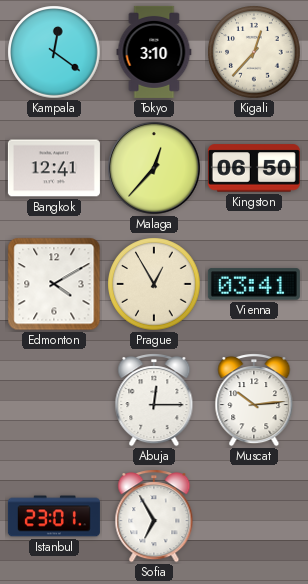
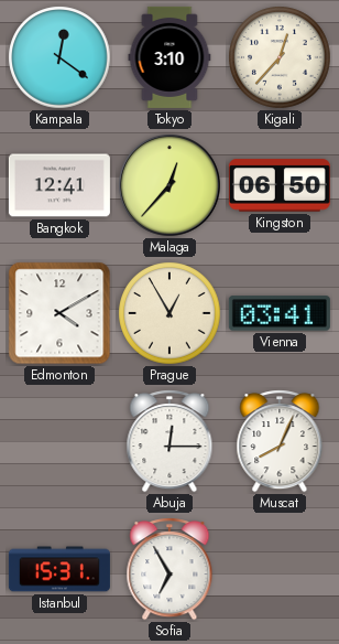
Muscat: 10:14 -> 8:04 (280, 441)
Istanbul: 23:01 -> 15:31 (59, 569)
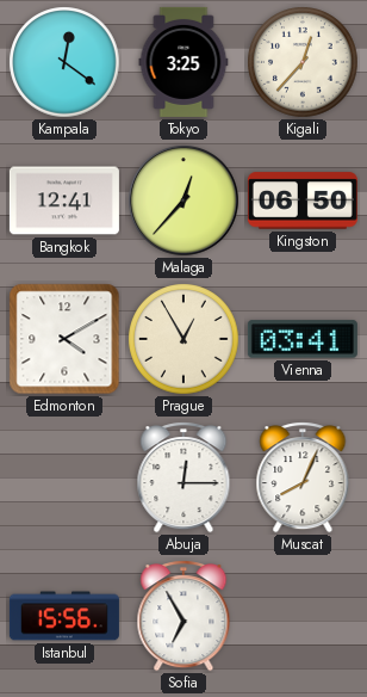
Tokyo: 3:10 -> 3:25 (183, 62)
Istanbul: 15:31 -> 15:56 (64, 616)
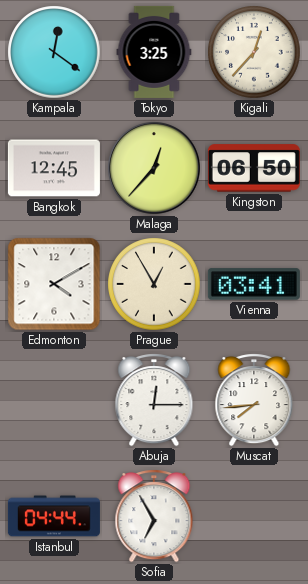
Bangkok: 12:41 -> 12:45 (54, 168)
Muscat: 8:04 -> 7:44 (254, 400)
Istanbul: 15:56 -> 04:44 (54, 516)
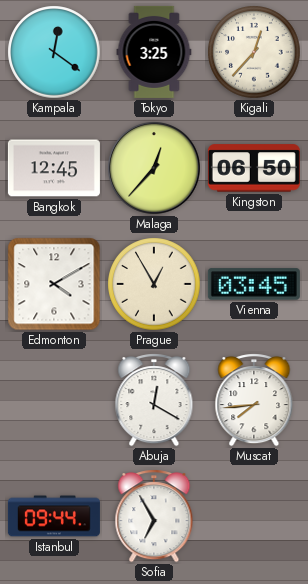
Vienna: 03:41 -> 03:45 (254, 284)
Abuja: 12:15 -> 12:20 (154, 400)
Istanbul: 04:44 -> 09:44 (54, 516)
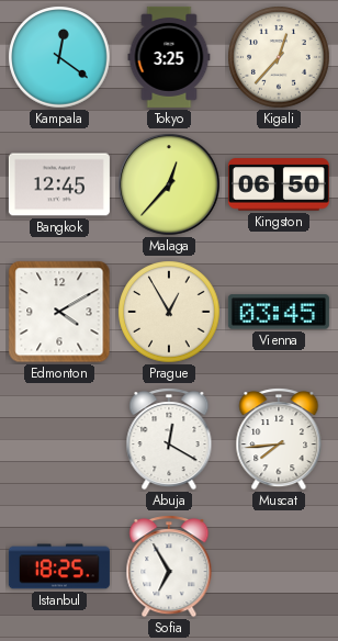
Istanbul: 09:44 -> 18:25 (59, 566)
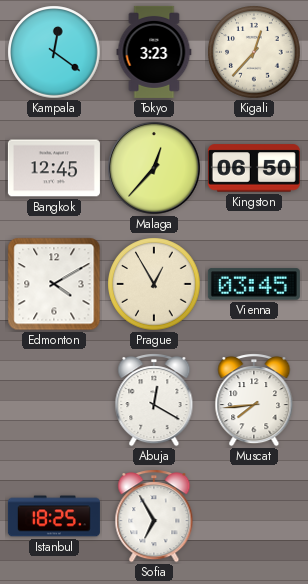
Tokyo: 3:25 -> 3:23 (154, 52)
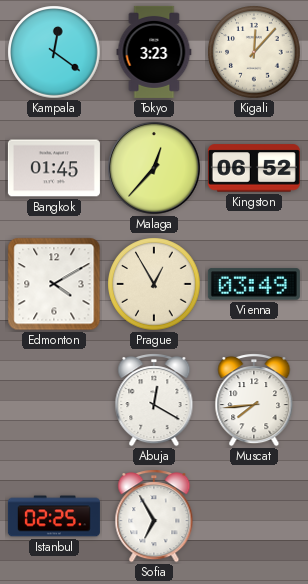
Kigali: 12:37 -> 12:07 (254, 52)
Bangkok: 12:45 -> 01:45 (54, 168)
Kingston: 06:50 -> 06:52 (254, 168)
Vienna: 03:45 -> 03:49 (254, 284)
Istanbul: 18:25 -> 02:25 (54, 516)
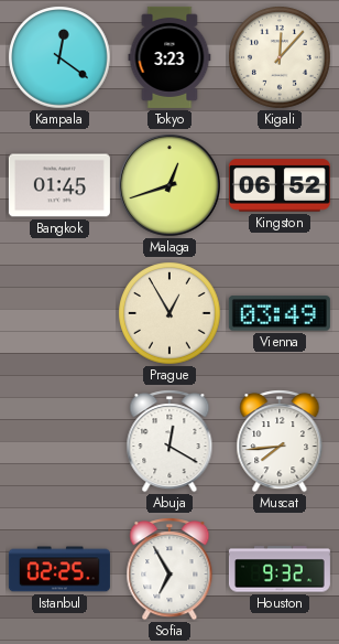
Malaga: 12:37 -> 12:42 (171, 186)
Edmonton: 4:10 -> none (54, 284)
Houston: none -> 9:32 (280, 569)
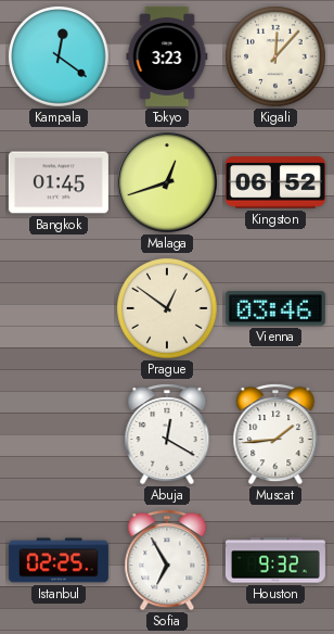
Prague: 12:55 -> 12:51 (167, 308)
Vienna: 03:49 -> 03:46 (275, 308)
Muscat: 7:44 -> 1:44 (275, 434)
